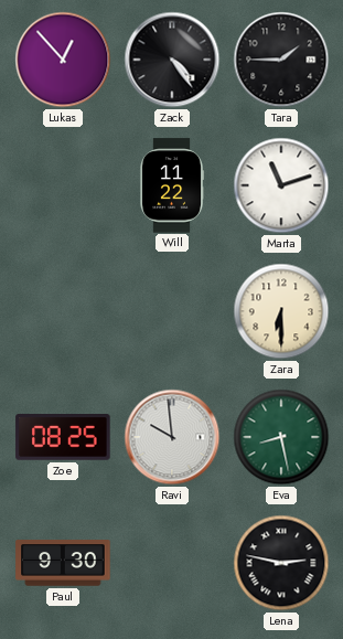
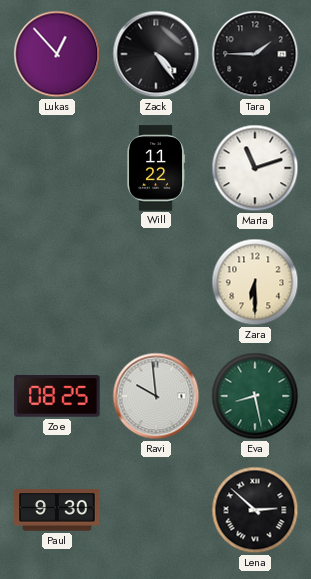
Lena: 2:47 -> 2:52 (255, 510)
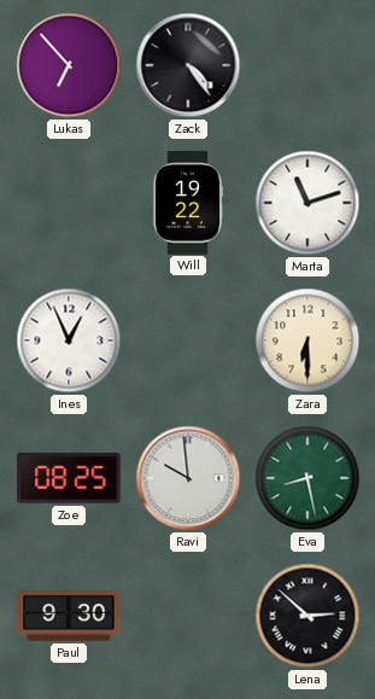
Lukas: 12:53 -> 6:53 (69, 65)
Tara: 1:45 -> none (255, 54)
Will: 11:22 -> 19:22 (188, 203)
Ines: none -> 12:56 (69, 340)
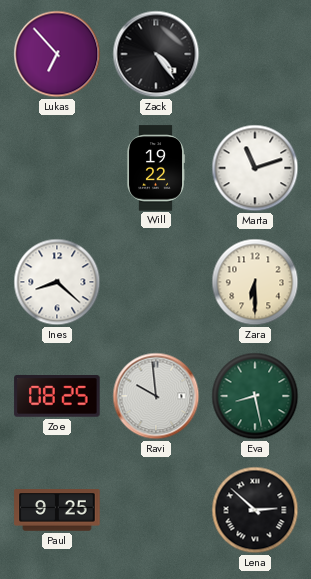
Ines: 12:56 -> 8:22 (57, 282)
Paul: 9:30 -> 9:25 (57, 510)
